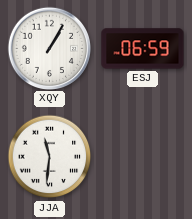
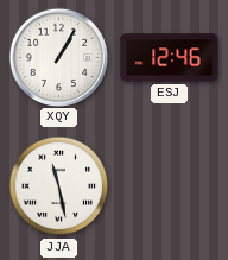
ESJ: 06:59 -> 12:46 (170, 58)
JJA: 11:31 -> 11:28 (59, 186)
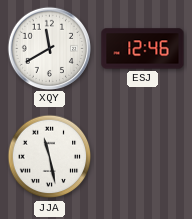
XQY: 1:05 -> 11:40 (49, 48)
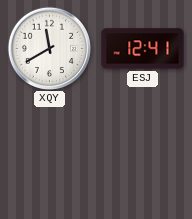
ESJ: 12:46 -> 12:41 (143, 49)
JJA: 11:28 -> none (50, 157)
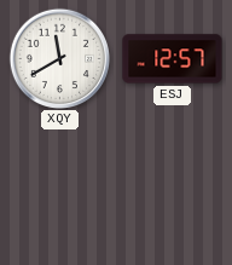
ESJ: 12:41 -> 12:57 (173, 59)
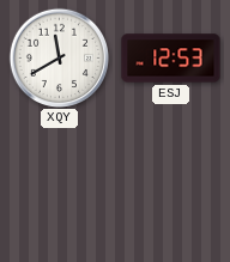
ESJ: 12:57 -> 12:53 (171, 59)
